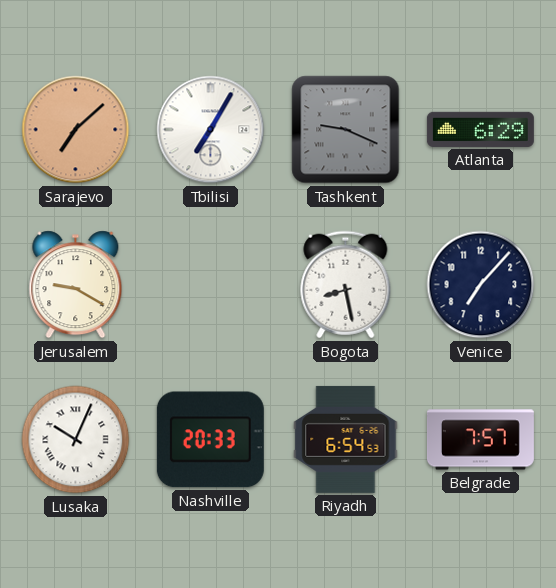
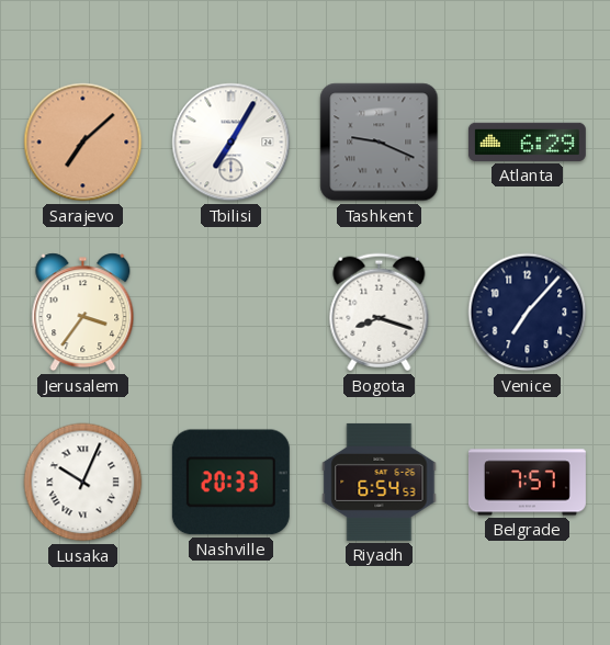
Jerusalem: 9:20 -> 3:36 (83, 313)
Bogota: 8:28 -> 8:18 (380, 313)
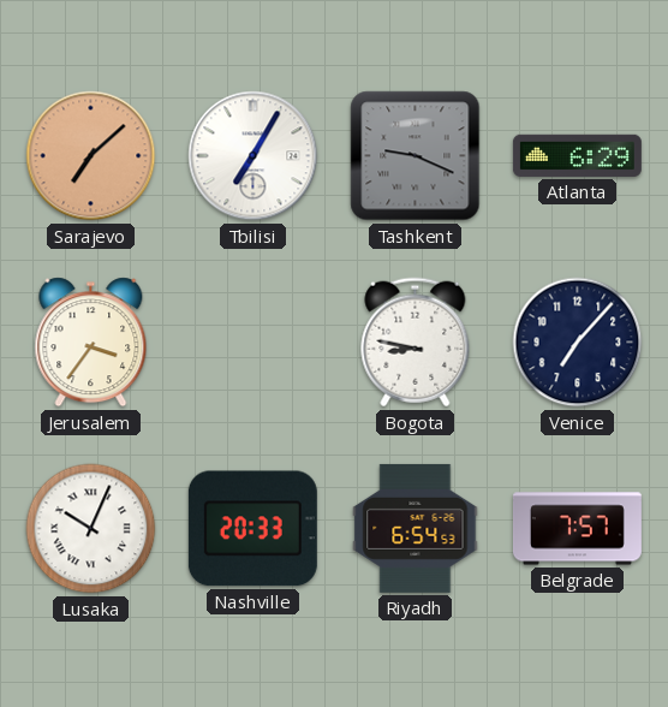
Bogota: 8:18 -> 8:47 (416, 343)
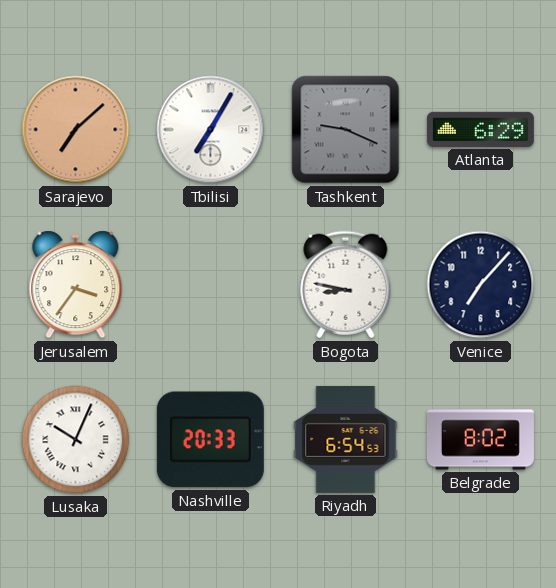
Belgrade: 7:57 -> 8:02 (480, 440)
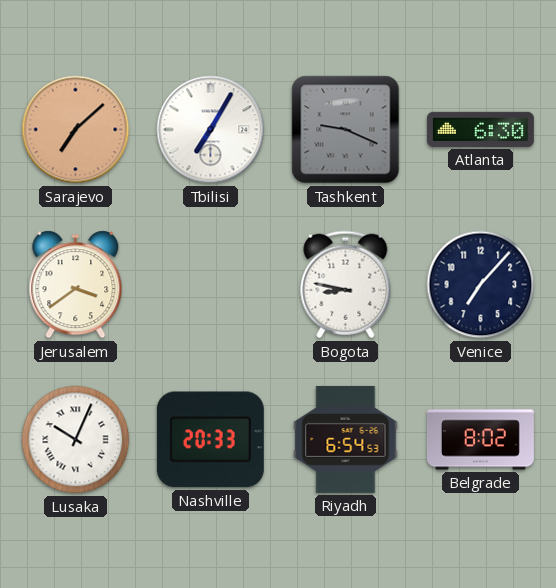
Atlanta: 6:29 -> 6:30 (480, 129)
Jerusalem: 3:36 -> 3:39 (76, 285)
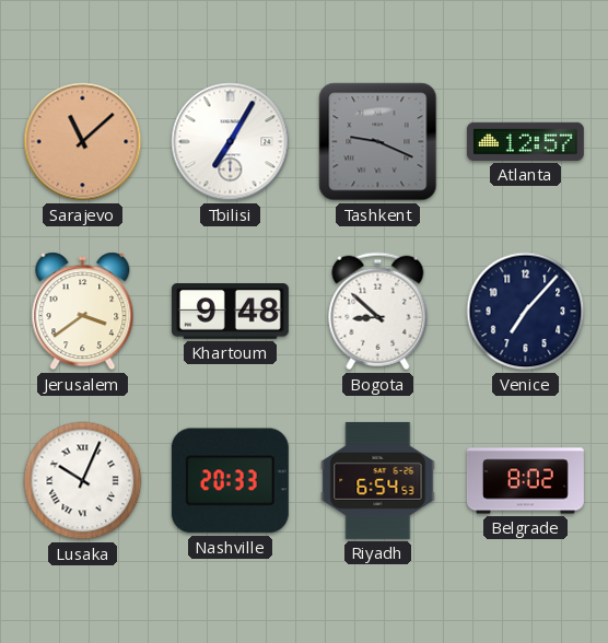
Sarajevo: 7:08 -> 11:08 (83, 142)
Atlanta: 6:30 -> 12:57 (525, 141)
Khartoum: none -> 9:48 (230, 312)
Bogota: 8:47 -> 8:52 (378, 312)
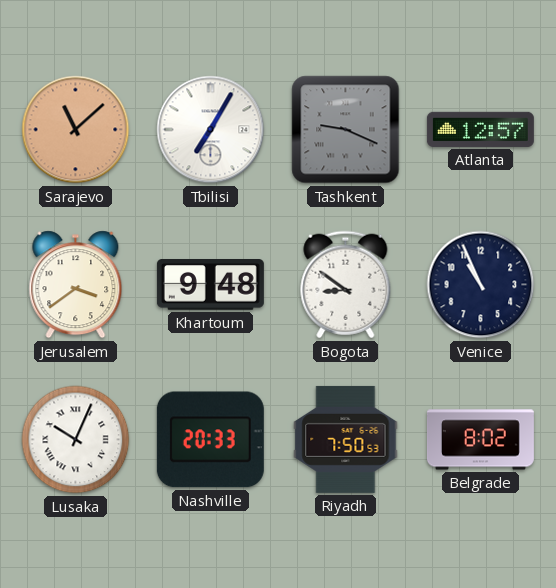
Bogota: 8:52 -> 8:51 (346, 285)
Venice: 7:07 -> 10:56 (481, 285)
Riyadh: 6:54 -> 7:50 (346, 439)
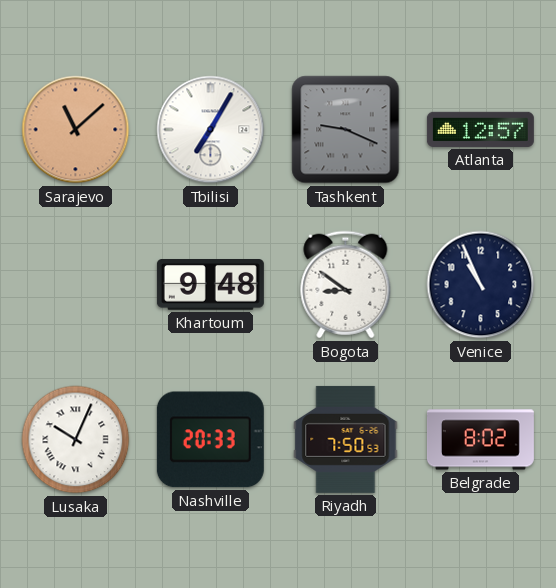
Jerusalem: 3:39 -> none (76, 285)
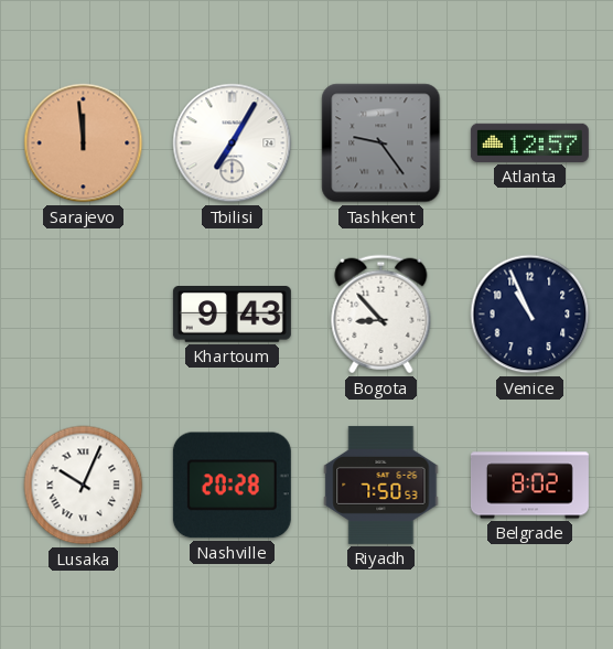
Sarajevo: 11:08 -> 11:59 (84, 143)
Tashkent: 9:19 -> 9:24 (381, 143)
Khartoum: 9:48 -> 9:43 (232, 315)
Bogota: 8:51 -> 8:53 (381, 315)
Nashville: 20:33 -> 20:28 (232, 486)
